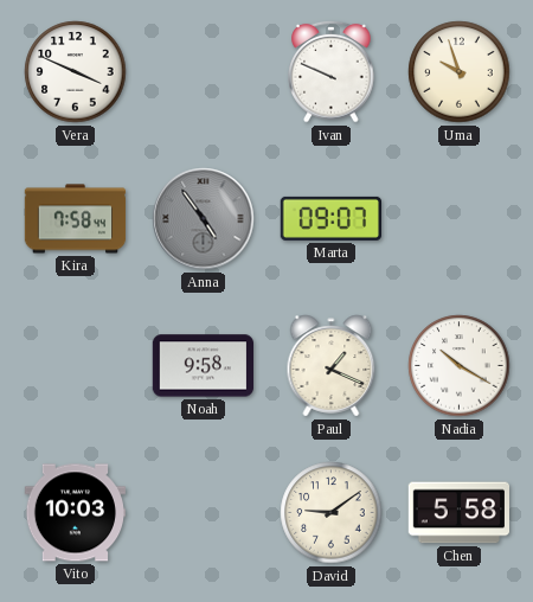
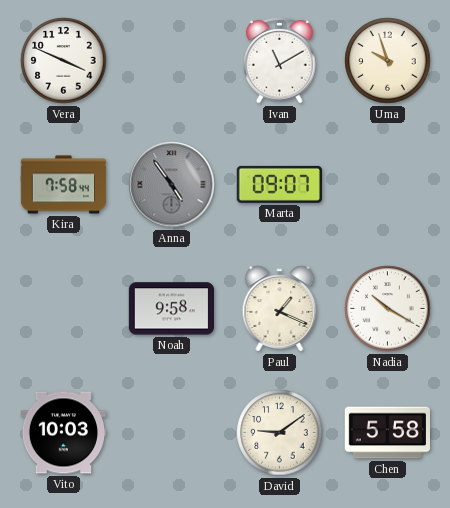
Ivan: 9:49 -> 11:10 (280, 60)
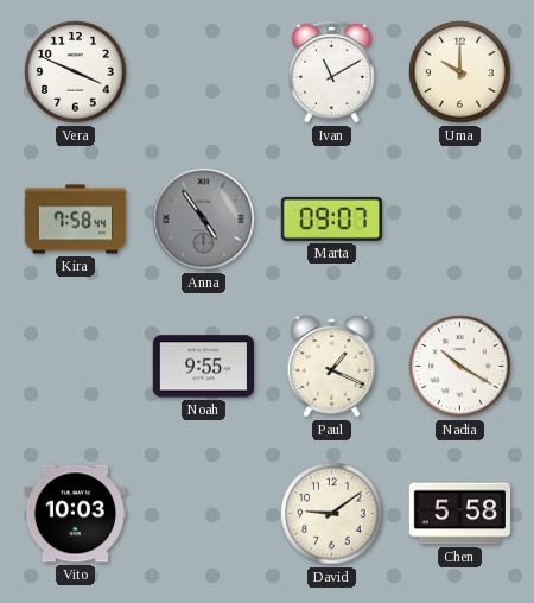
Uma: 9:57 -> 10:00 (460, 72)
Noah: 9:58 -> 9:55 (203, 367)
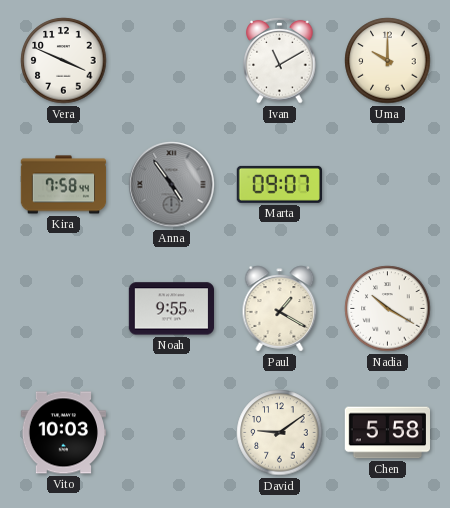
Paul: 1:19 -> 1:20 (280, 309)
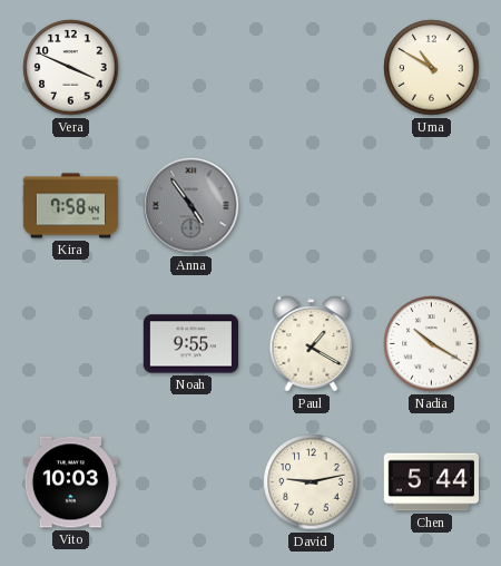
Ivan: 11:10 -> none (280, 60)
Uma: 10:00 -> 10:50 (432, 68)
Marta: 09:07 -> none (279, 184)
David: 9:09 -> 9:13 (312, 482)
Chen: 5:58 -> 5:44 (431, 482)
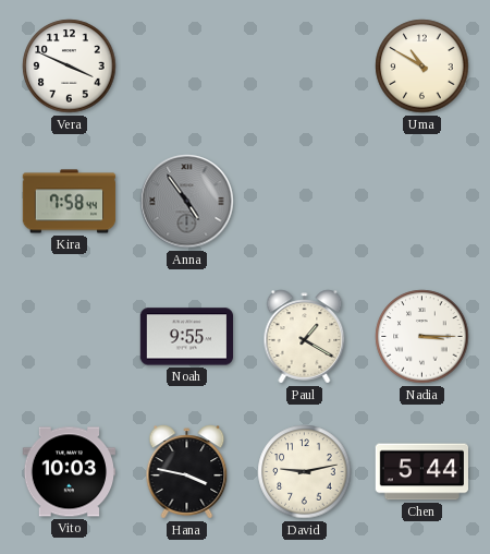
Nadia: 10:20 -> 3:15 (422, 337)
Hana: none -> 3:47 (187, 472)
